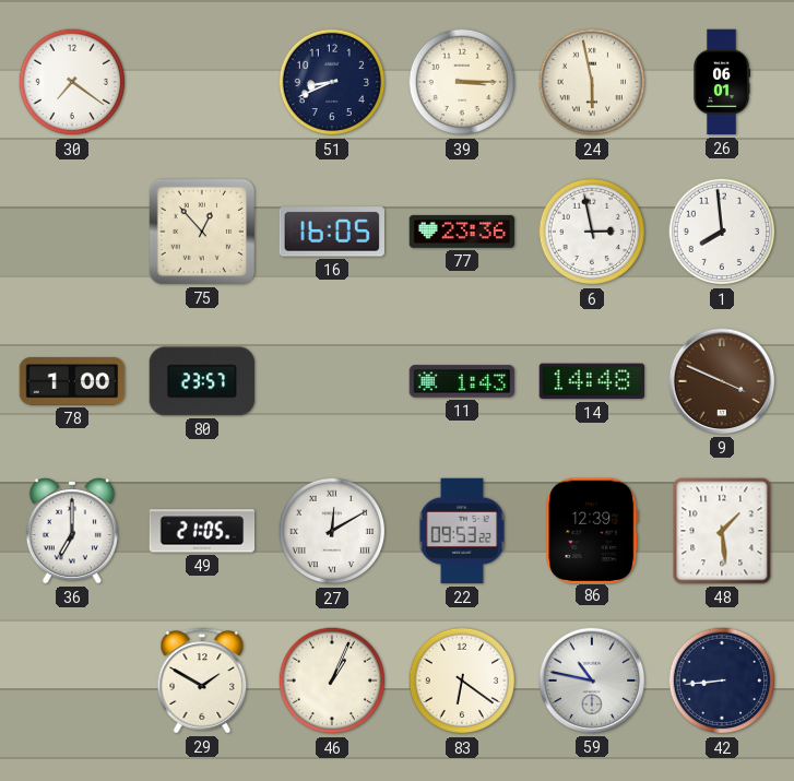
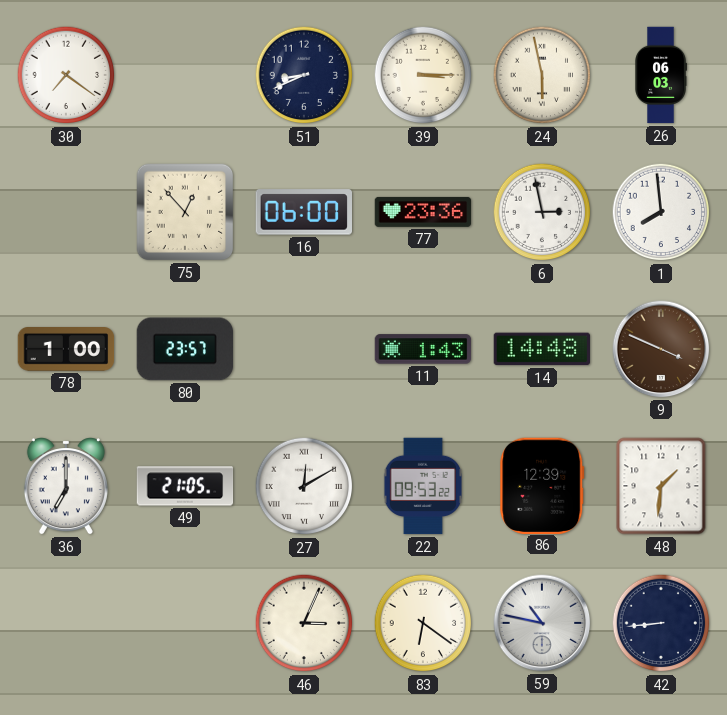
26: 06:01 -> 06:03 (660, 75)
16: 16:05 -> 06:00 (303, 212)
48: 1:29 -> 1:31 (661, 486)
29: 1:50 -> none (202, 681)
46: 1:04 -> 3:04 (304, 623)
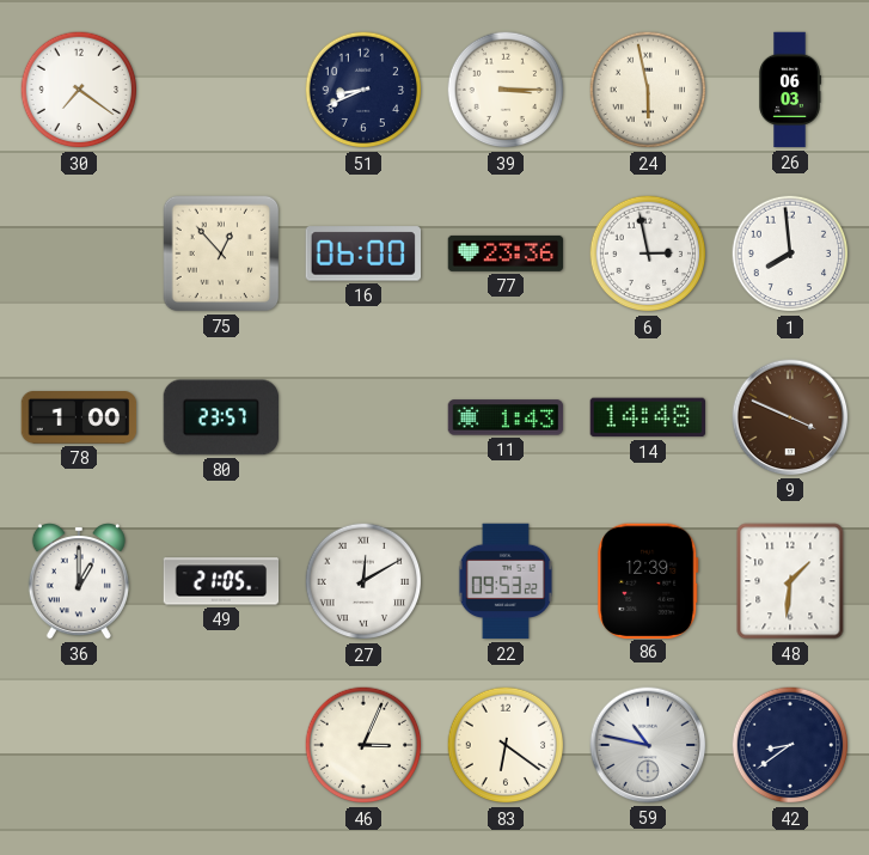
36: 7:00 -> 1:00 (79, 581)
42: 8:44 -> 8:39 (790, 745)
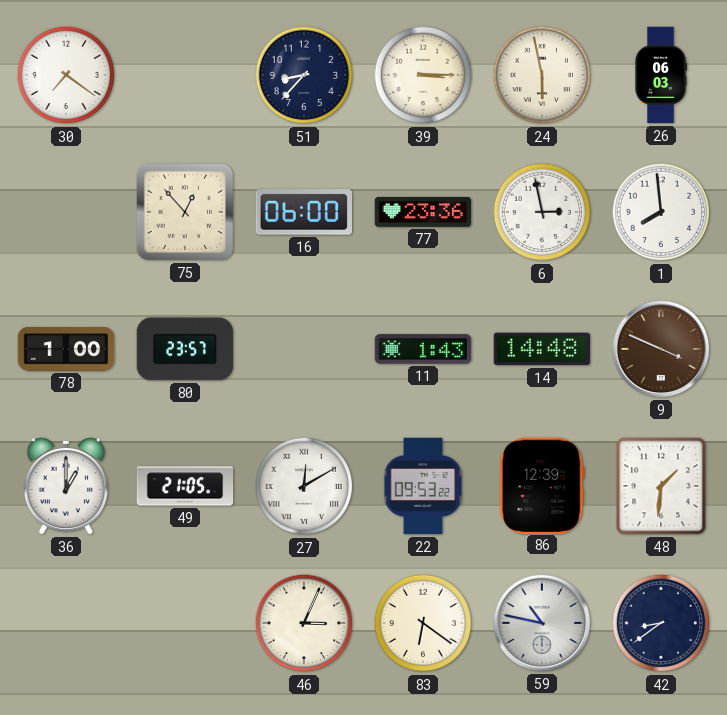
51: 8:41 -> 8:37 (304, 75)
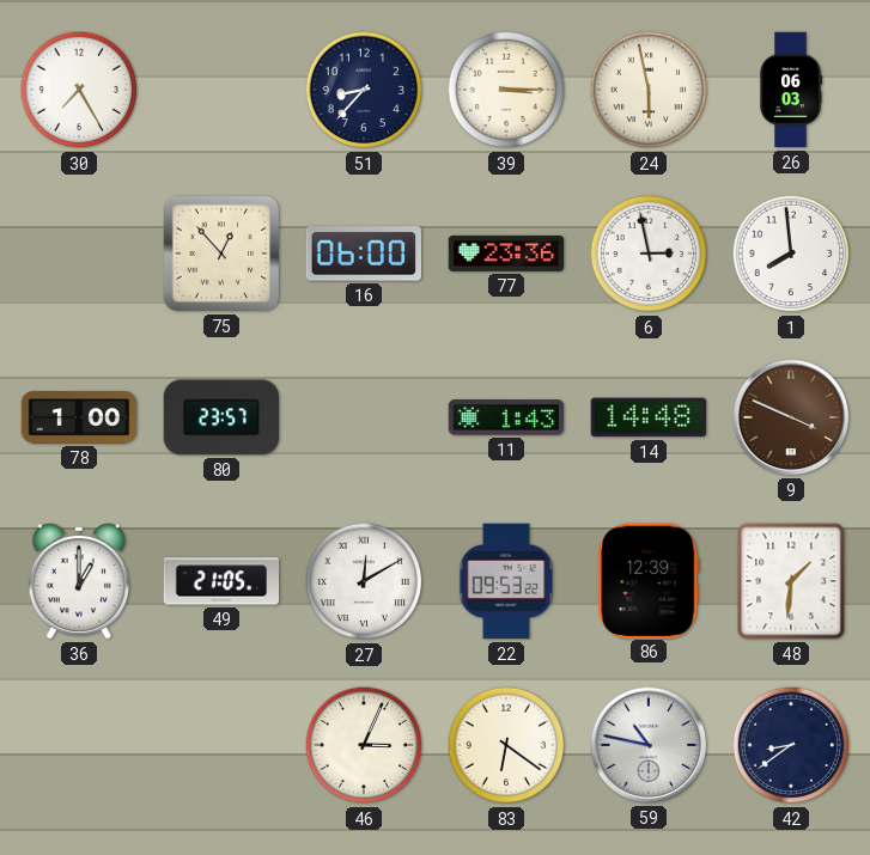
30: 7:21 -> 7:25 (79, 90)
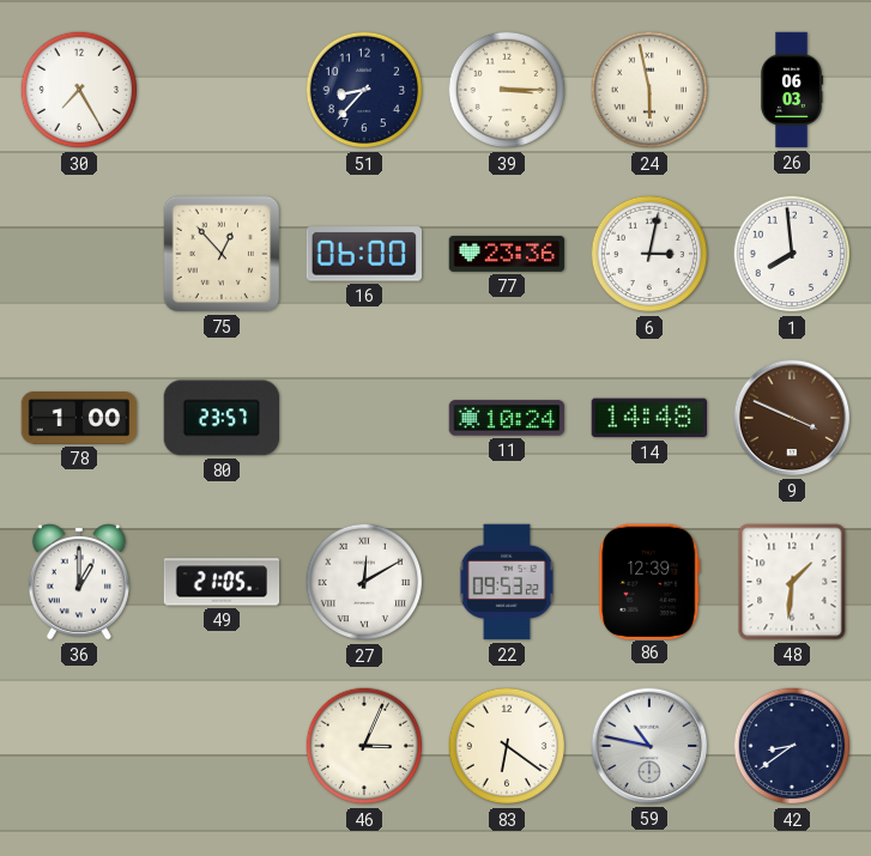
6: 2:58 -> 3:02 (649, 254)
11: 1:43 -> 10:24 (507, 418)
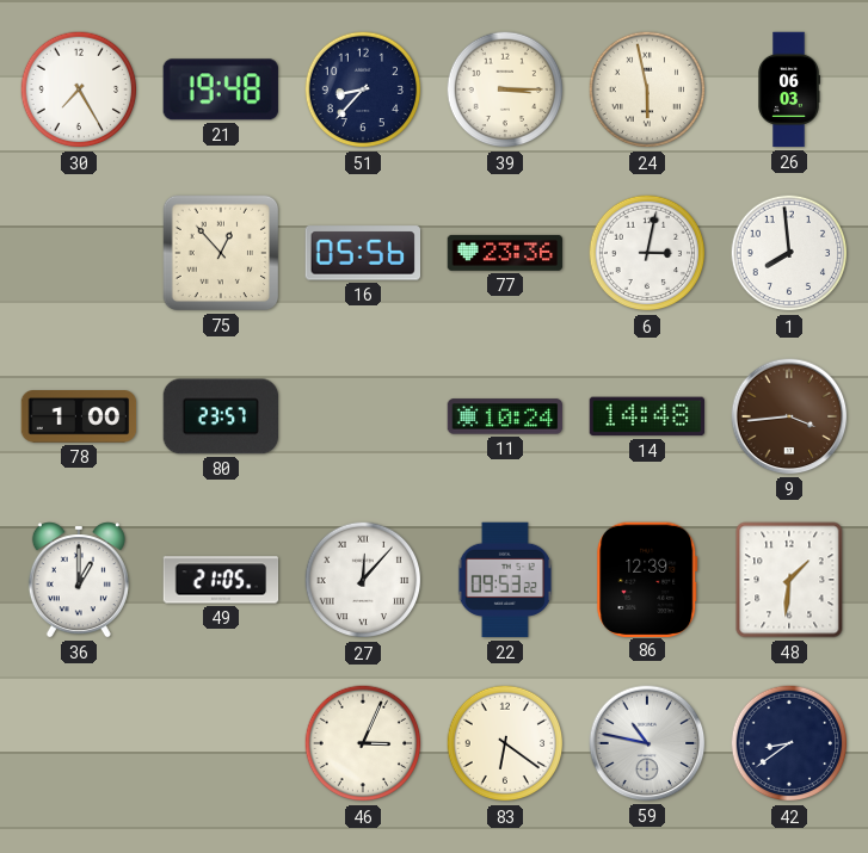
21: none -> 19:48 (221, 89)
16: 06:00 -> 05:56 (362, 253)
9: 3:49 -> 3:44 (789, 416)
27: 12:10 -> 12:07 (363, 580)
